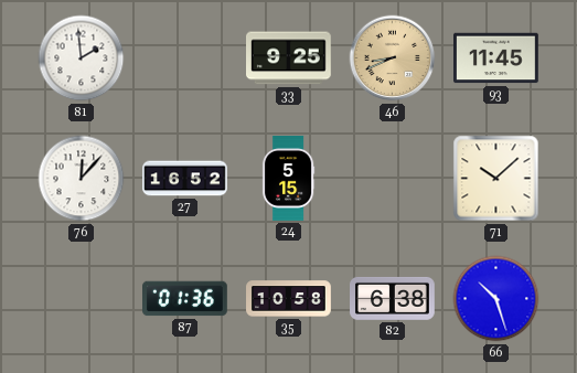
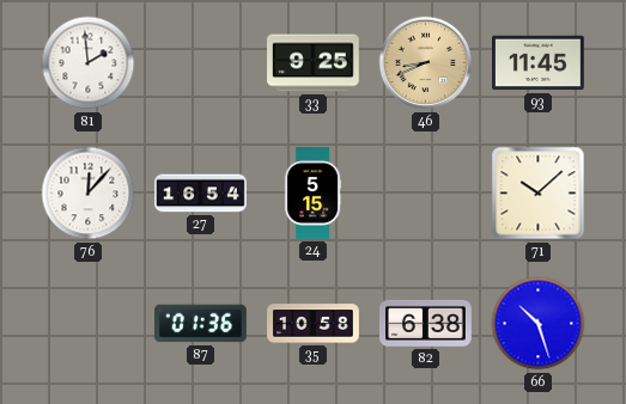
27: 16:52 -> 16:54 (201, 194)
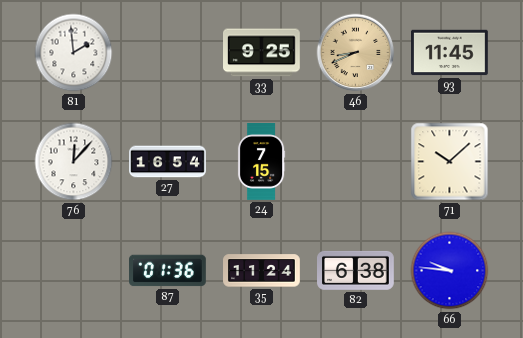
24: 5:15 -> 7:15 (261, 162)
35: 10:58 -> 11:24 (262, 271)
66: 10:27 -> 9:46 (450, 271)
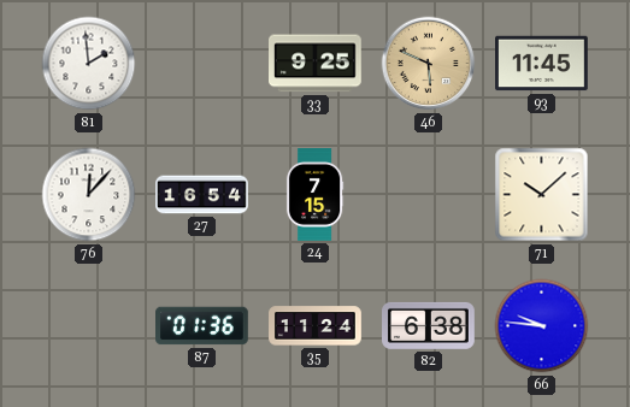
46: 8:41 -> 5:49 (429, 64)
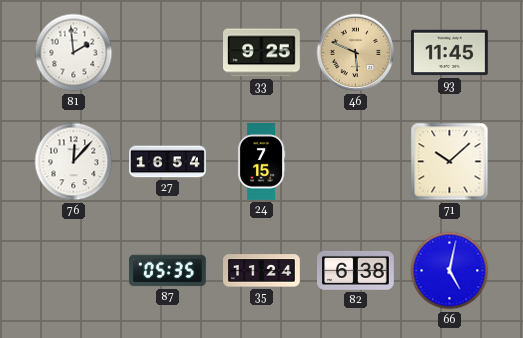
87: 01:36 -> 05:35 (168, 271)
66: 9:46 -> 5:02 (450, 271)
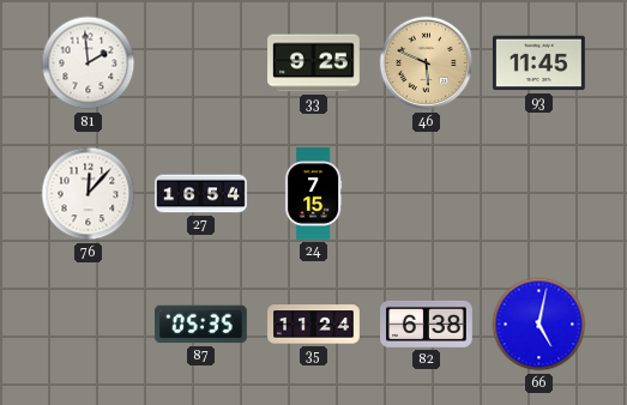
71: 10:08 -> none (450, 162)
